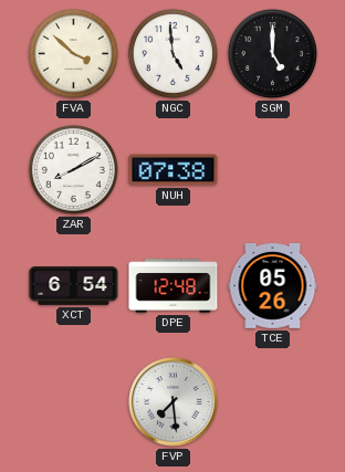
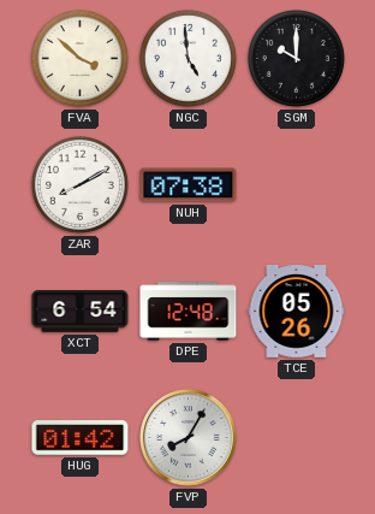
SGM: 5:00 -> 10:00 (296, 58)
HUG: none -> 01:42 (81, 438)
FVP: 7:29 -> 8:05 (189, 438)
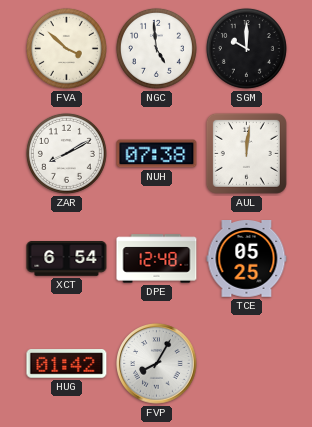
AUL: none -> 12:01 (246, 153)
TCE: 05:26 -> 05:25 (247, 259)
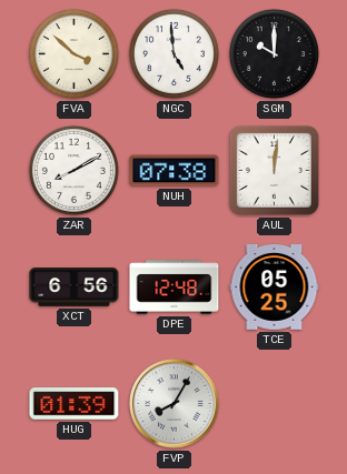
XCT: 6:54 -> 6:56 (75, 288)
HUG: 01:42 -> 01:39 (75, 404)
